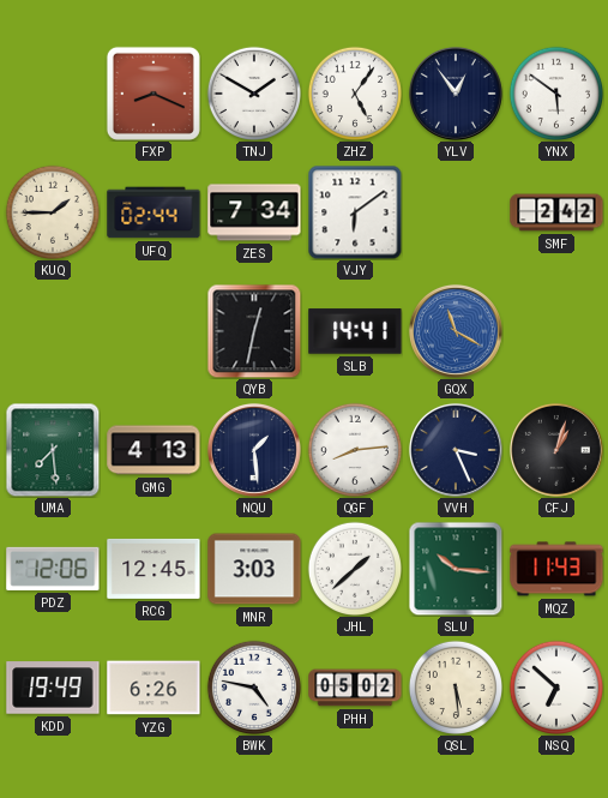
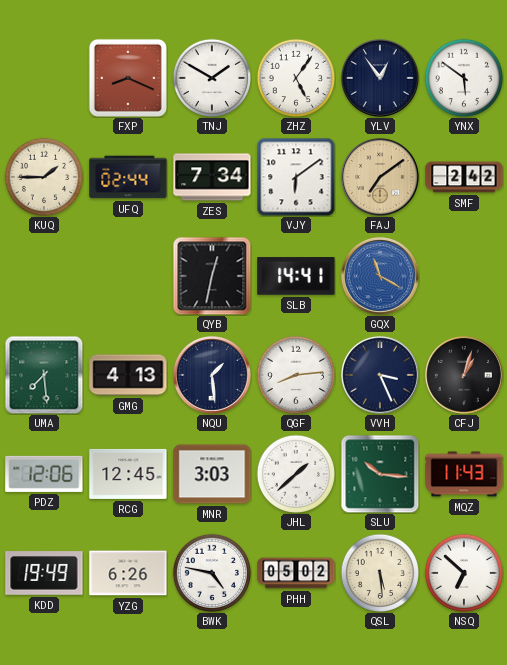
FAJ: none -> 7:09 (380, 177)
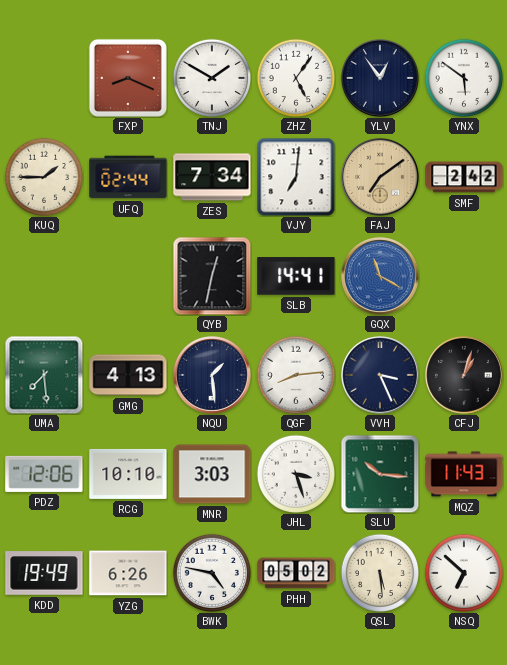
VJY: 6:09 -> 7:01 (296, 177)
RCG: 12:45 -> 10:10 (128, 474)
JHL: 1:38 -> 3:27 (295, 473)
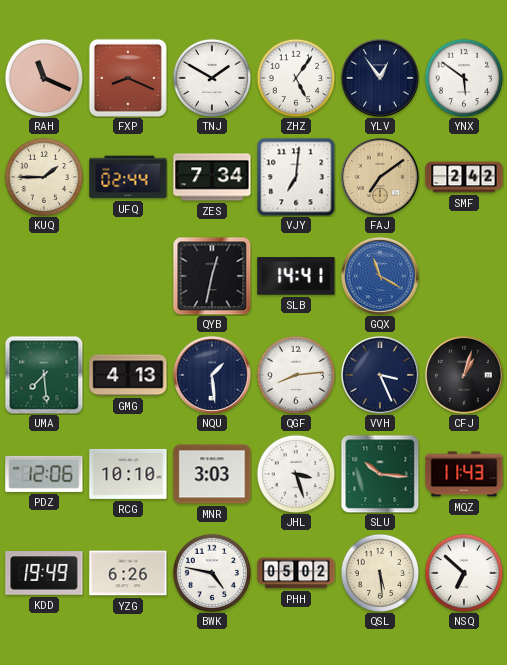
RAH: none -> 11:19 (43, 77)
